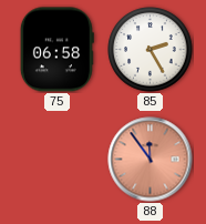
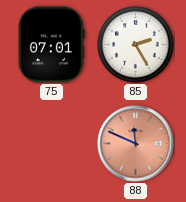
75: 06:58 -> 07:01 (51, 45)
88: 11:54 -> 11:49 (136, 144)
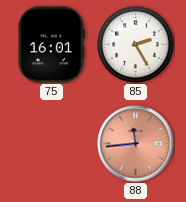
75: 07:01 -> 16:01 (51, 45)
88: 11:49 -> 11:44 (136, 144)
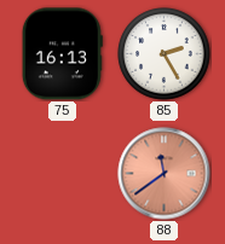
75: 16:01 -> 16:13 (62, 54)
88: 11:44 -> 11:39 (165, 174)
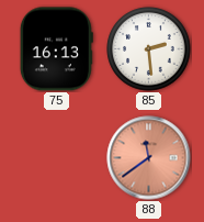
85: 2:25 -> 2:29 (149, 49)
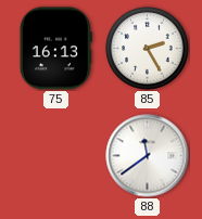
85: 2:29 -> 2:25 (148, 49)
88 dial: salmon -> white (148, 156)
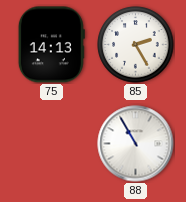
75: 16:13 -> 14:13 (51, 45)
88: 11:39 -> 10:55 (136, 144)
